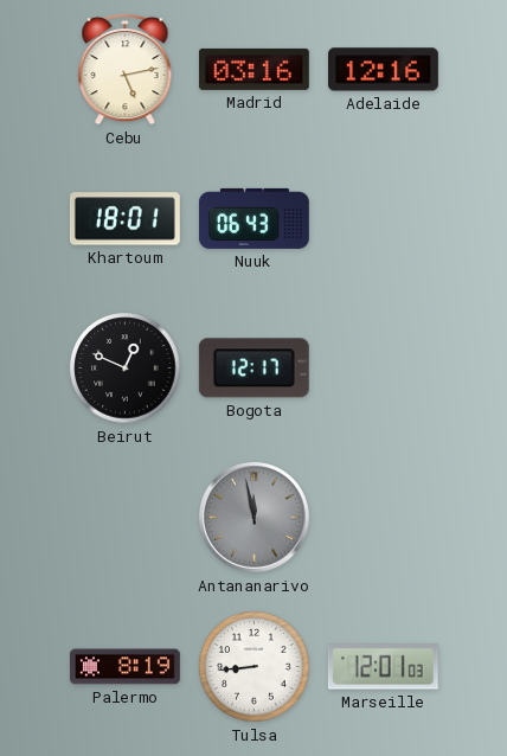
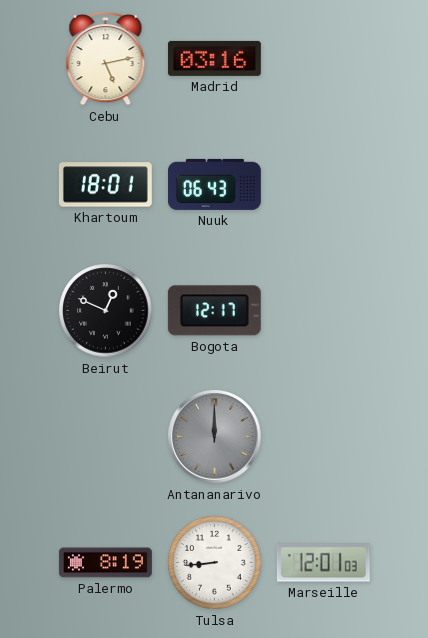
Adelaide: 12:16 -> none (383, 70)
Antananarivo: 11:58 -> 12:00 (215, 437)
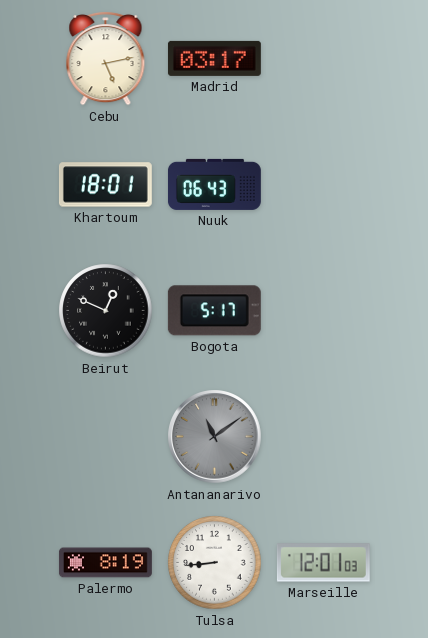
Madrid: 03:16 -> 03:17 (214, 58)
Bogota: 12:17 -> 5:17 (214, 311)
Antananarivo: 12:00 -> 11:09 (215, 437)
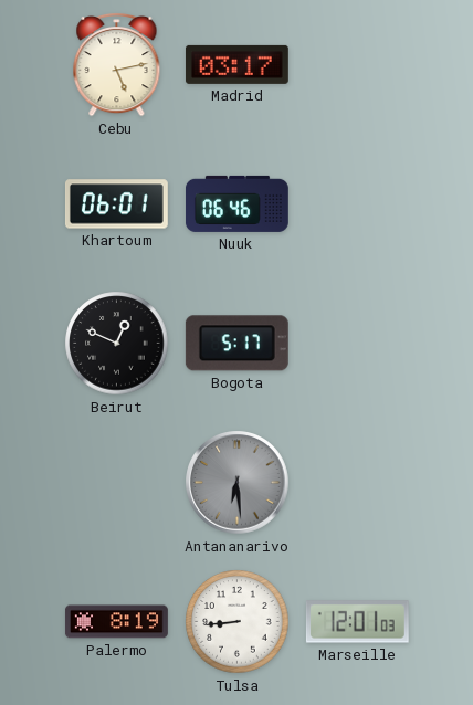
Khartoum: 18:01 -> 06:01 (116, 204)
Nuuk: 06:43 -> 06:46 (236, 203)
Antananarivo: 11:09 -> 6:29 (238, 483)
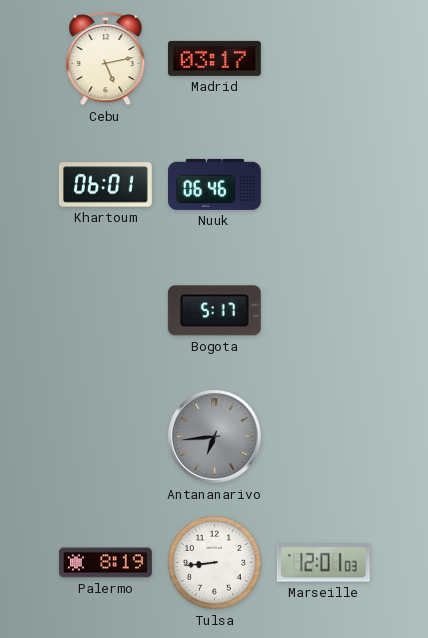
Beirut: 12:49 -> none (117, 344)
Antananarivo: 6:29 -> 6:44 (215, 437)
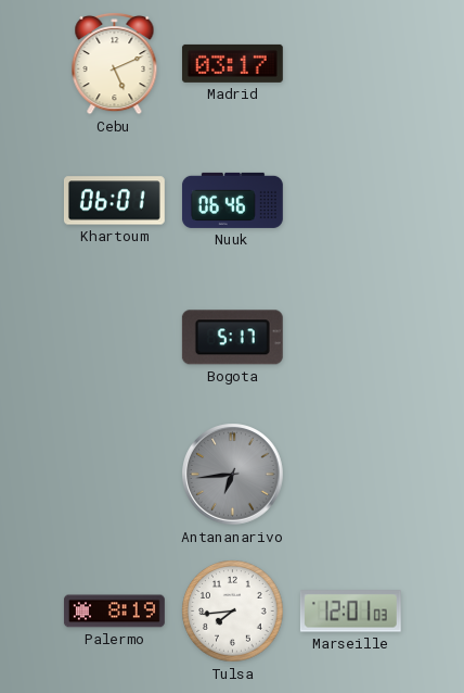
Cebu: 5:13 -> 5:11 (115, 63)
Tulsa: 8:44 -> 7:44 (233, 612)
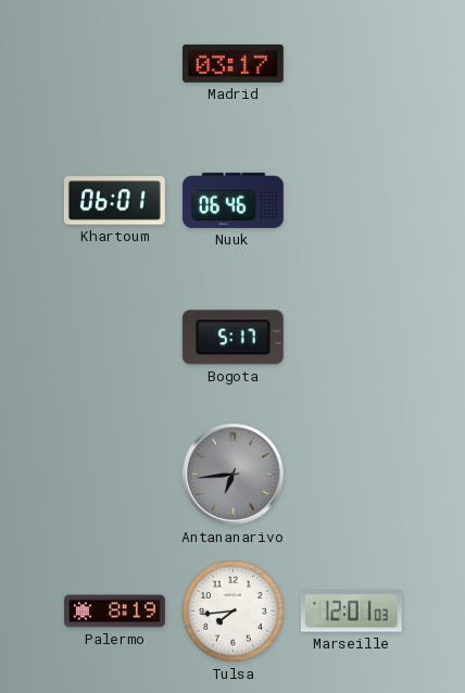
Cebu: 5:11 -> none (115, 63)
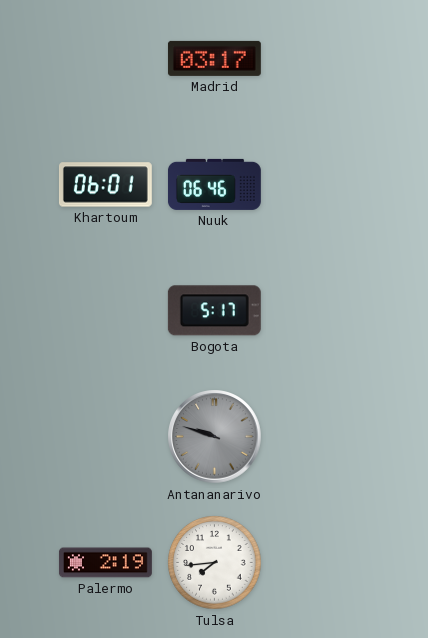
Antananarivo: 6:44 -> 9:48 (215, 437)
Palermo: 8:19 -> 2:19 (105, 563)
Marseille: 12:01 -> none (351, 612)
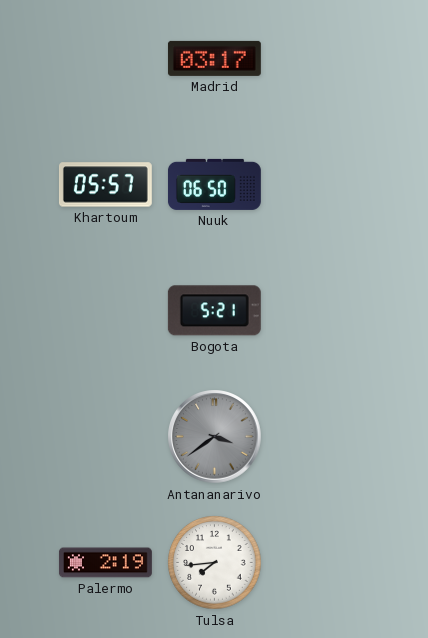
Khartoum: 06:01 -> 05:57 (105, 185)
Nuuk: 06:46 -> 06:50 (214, 184)
Bogota: 5:17 -> 5:21 (214, 311)
Antananarivo: 9:48 -> 3:39 (215, 437)
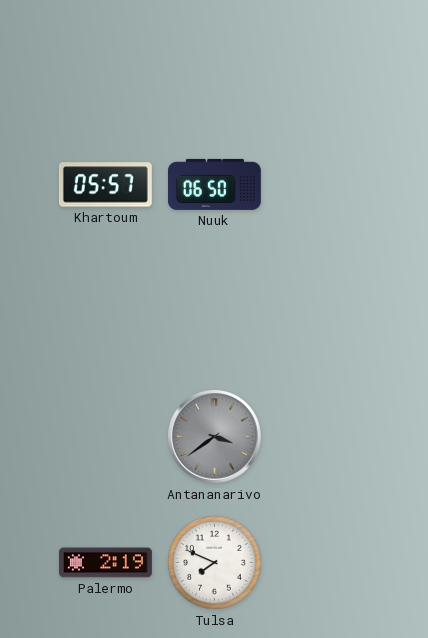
Madrid: 03:17 -> none (214, 58)
Bogota: 5:21 -> none (214, 311)
Tulsa: 7:44 -> 7:49 (215, 563)
